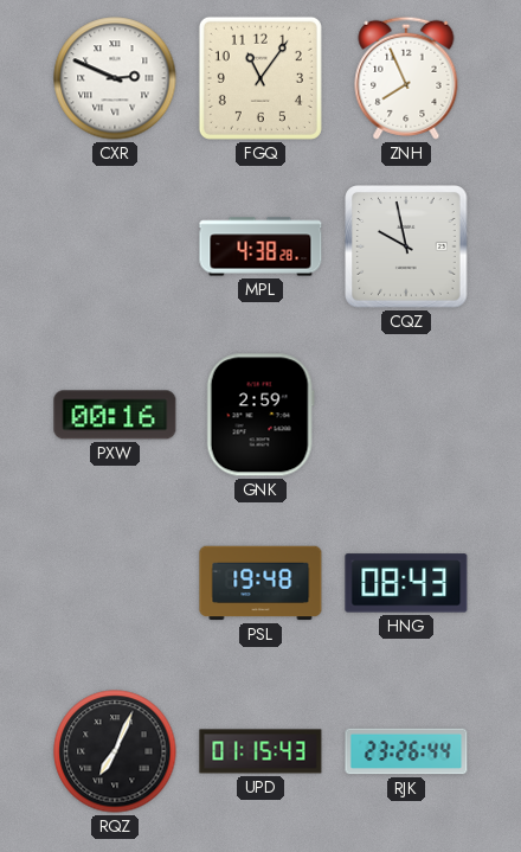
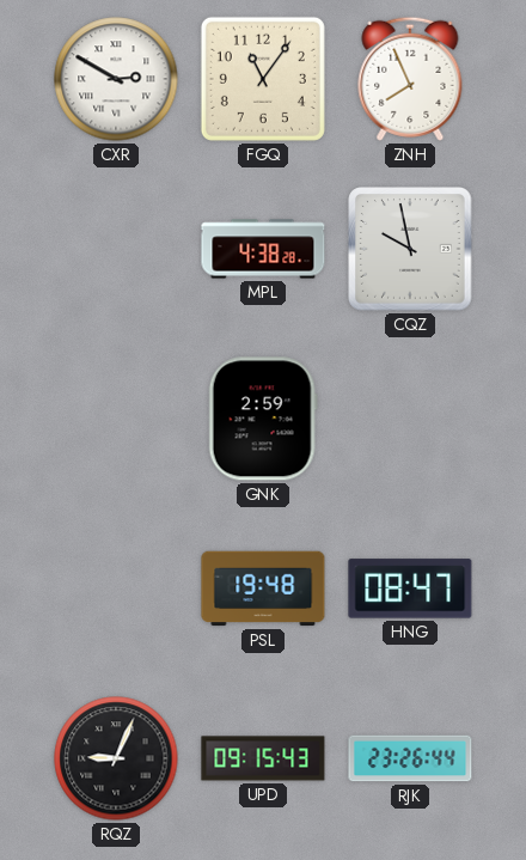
CXR: 2:49 -> 2:50 (116, 79)
PXW: 00:16 -> none (115, 415)
HNG: 08:43 -> 08:47 (410, 588)
RQZ: 7:04 -> 9:04 (116, 758)
UPD: 01:15 -> 09:15 (263, 758)
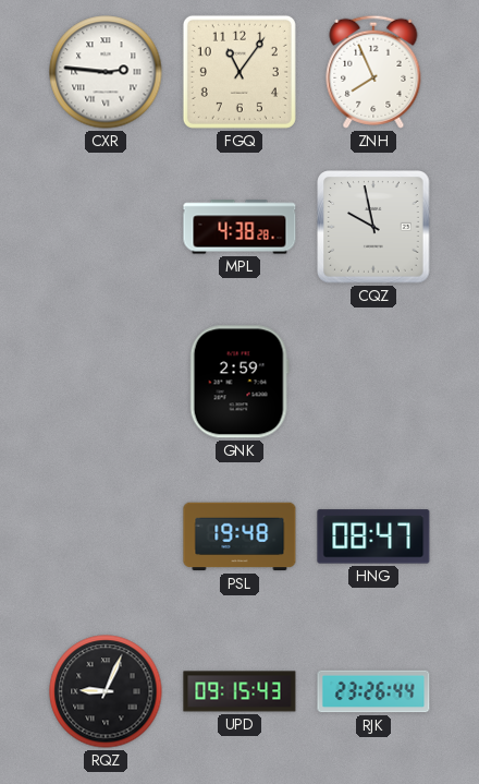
CXR: 2:50 -> 2:46 (106, 72)
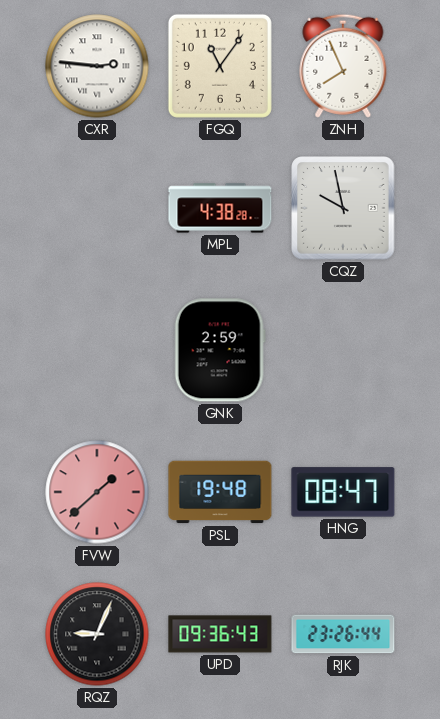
FVW: none -> 1:38 (97, 492)
UPD: 09:15 -> 09:36 (220, 634)
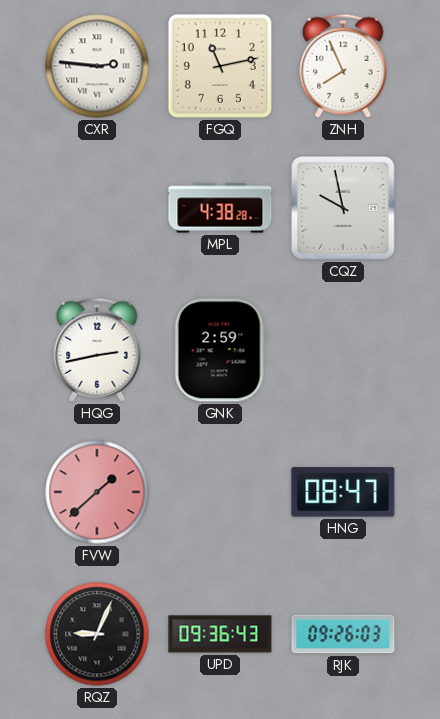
FGQ: 11:06 -> 11:13 (220, 66)
HQG: none -> 2:43 (97, 350)
PSL: 19:48 -> none (220, 492)
RJK: 23:26 -> 09:26 (343, 634)
